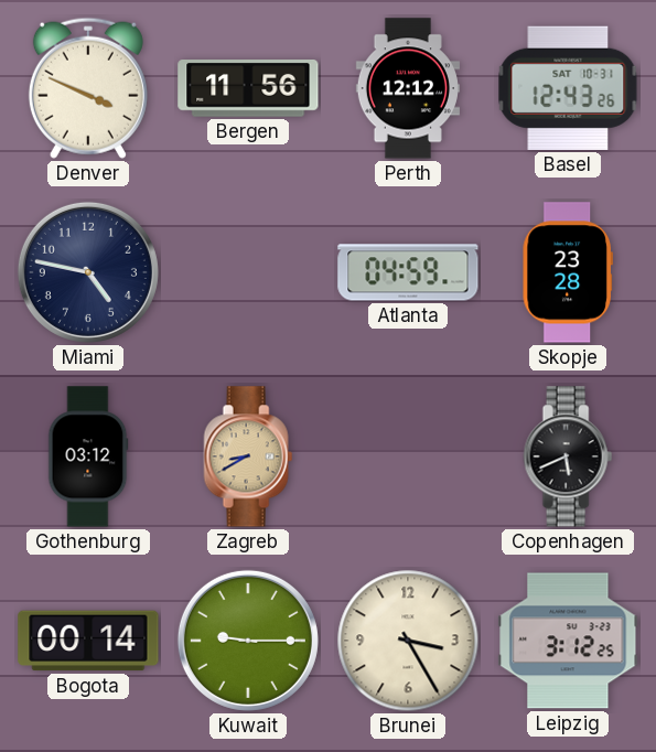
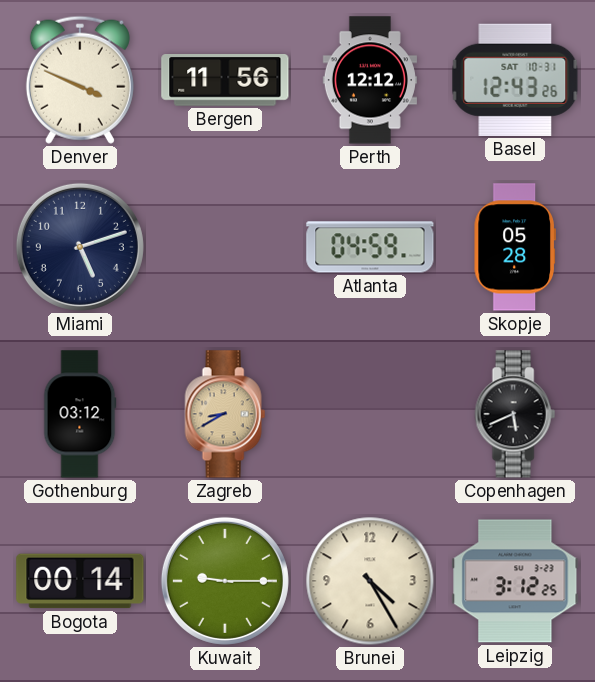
Miami: 4:47 -> 5:12 (80, 247)
Skopje: 23:28 -> 05:28 (515, 247)
Brunei: 3:25 -> 4:25 (370, 581)
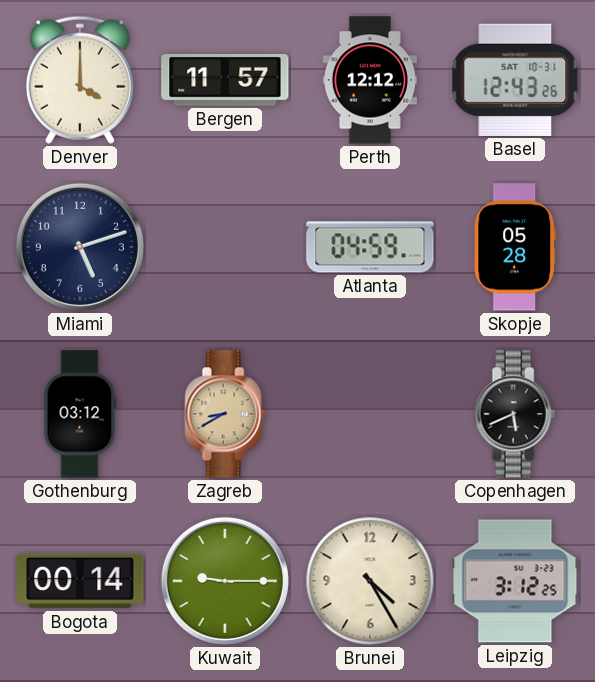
Denver: 3:49 -> 4:00 (80, 80)
Bergen: 11:56 -> 11:57 (225, 81)
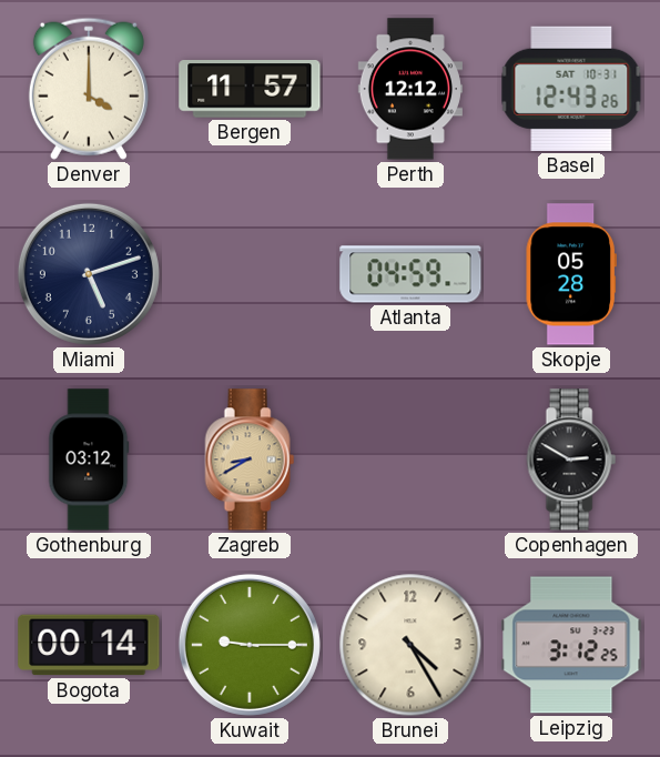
Copenhagen: 5:41 -> 2:50 (571, 460)
